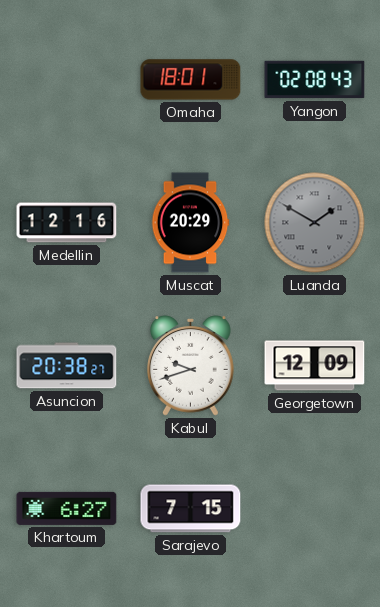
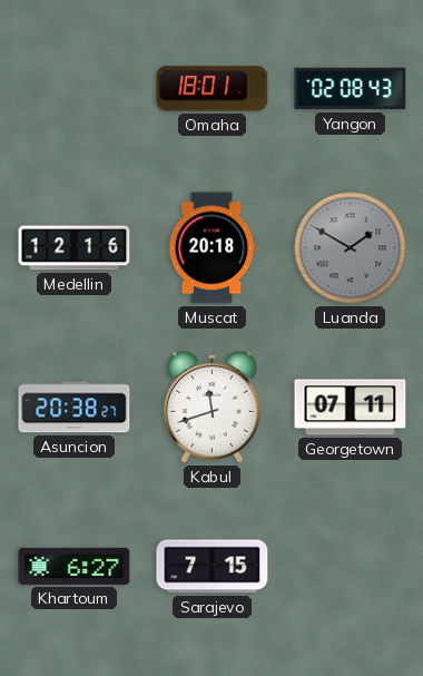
Muscat: 20:29 -> 20:18 (211, 248)
Kabul: 9:42 -> 11:42 (213, 408)
Georgetown: 12:09 -> 07:11 (351, 408)
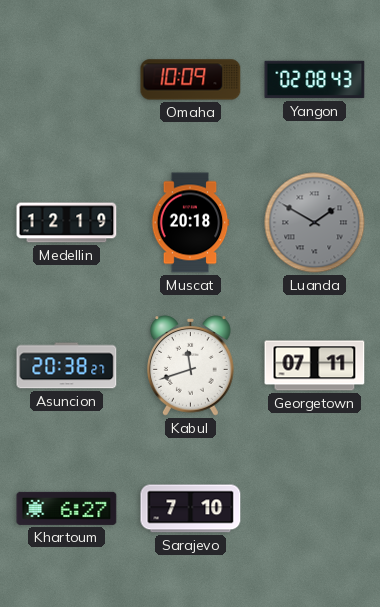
Omaha: 18:01 -> 10:09 (191, 80)
Medellin: 12:16 -> 12:19 (67, 223)
Sarajevo: 7:15 -> 7:10 (191, 509)
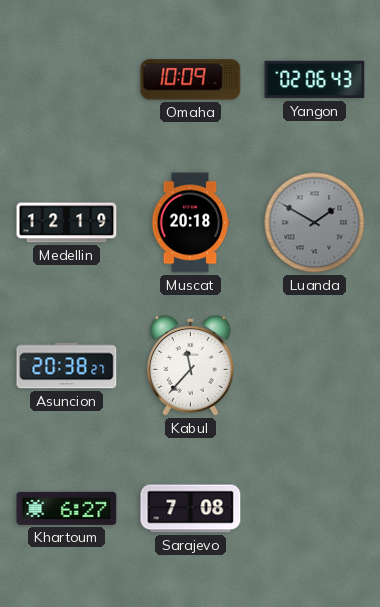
Yangon: 02:08 -> 02:06 (315, 80)
Kabul: 11:42 -> 11:37 (191, 366)
Georgetown: 07:11 -> none (315, 366)
Sarajevo: 7:10 -> 7:08 (191, 509)
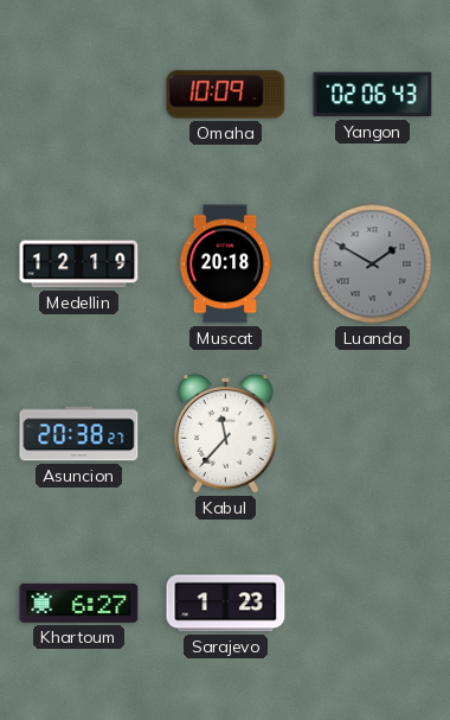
Sarajevo: 7:08 -> 1:23 (226, 604)
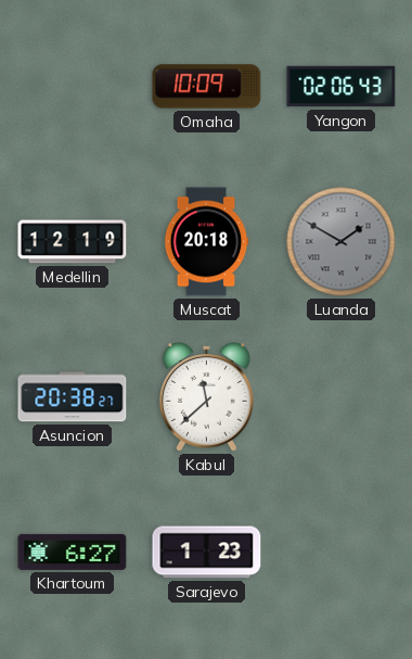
Kabul: 11:37 -> 11:38 (207, 397)
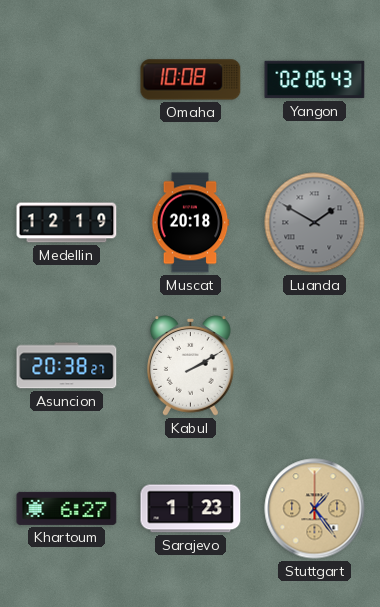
Omaha: 10:09 -> 10:08 (191, 80)
Kabul: 11:38 -> 2:10 (191, 366)
Stuttgart: none -> 1:24 (315, 509)
